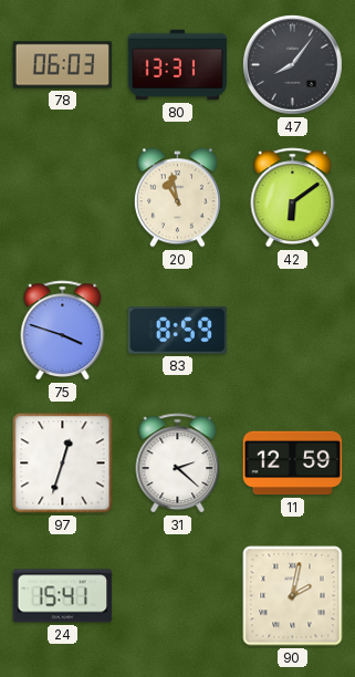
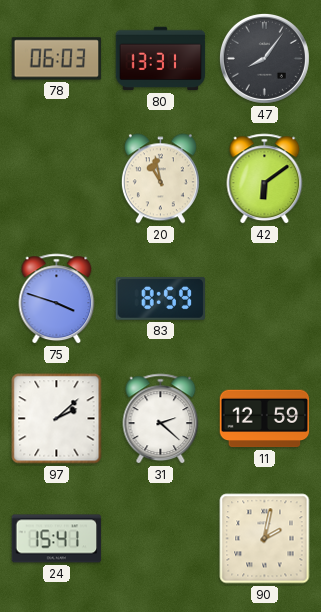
97: 12:33 -> 2:08 (57, 419)
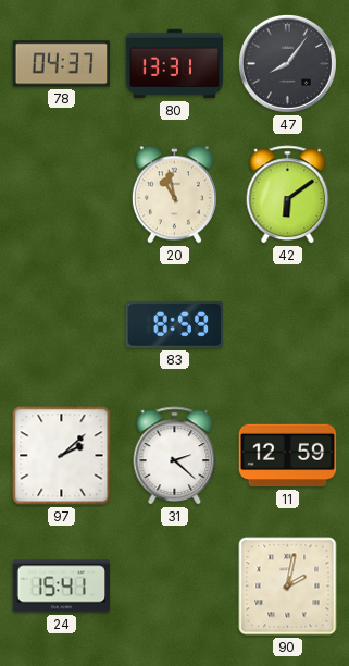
78: 06:03 -> 04:37 (62, 64)
75: 3:48 -> none (57, 299)
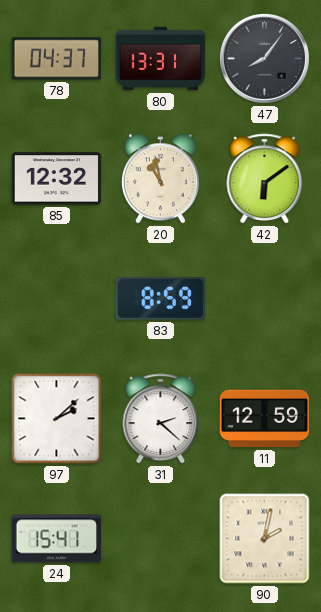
85: none -> 12:32 (57, 179)
